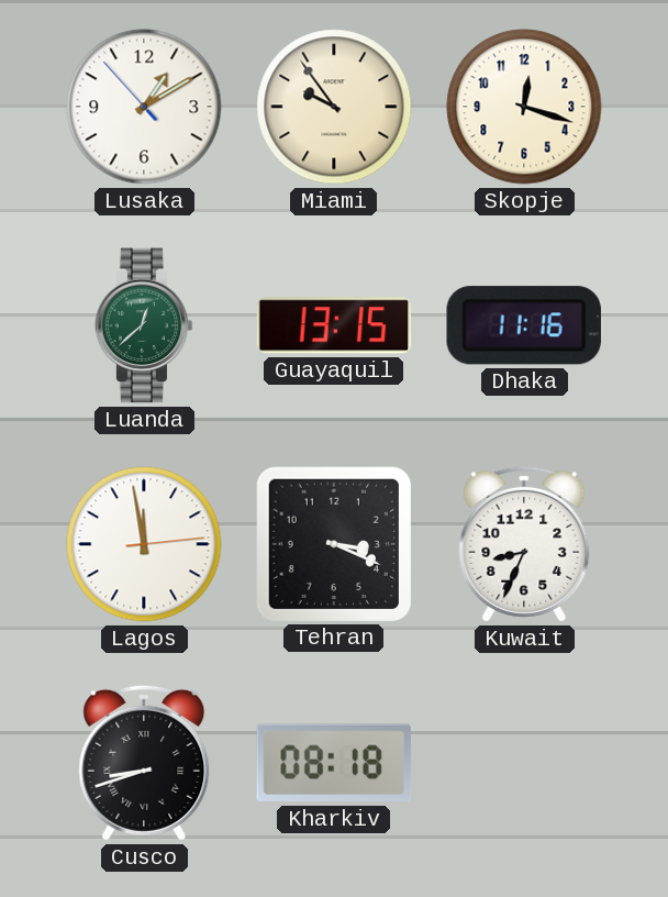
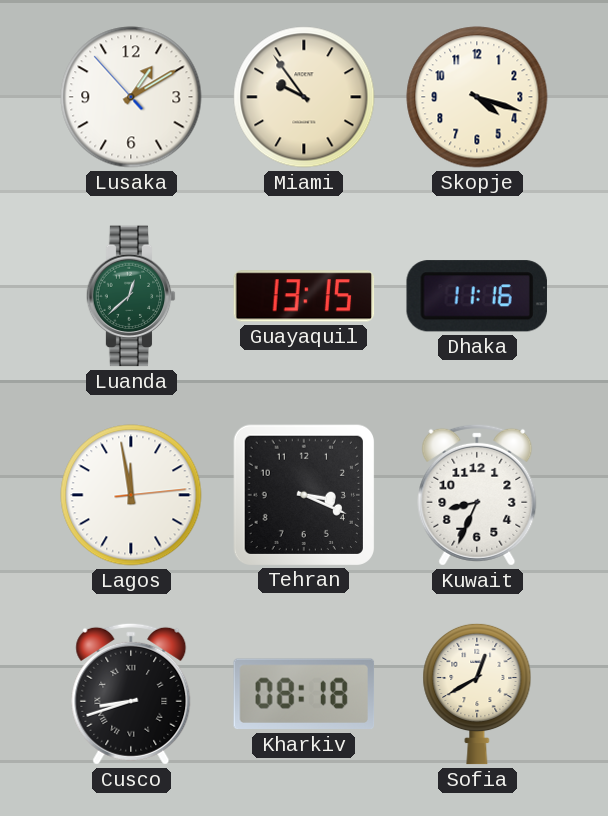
Skopje: 12:18 -> 4:18 (477, 97)
Sofia: none -> 12:40 (477, 694)
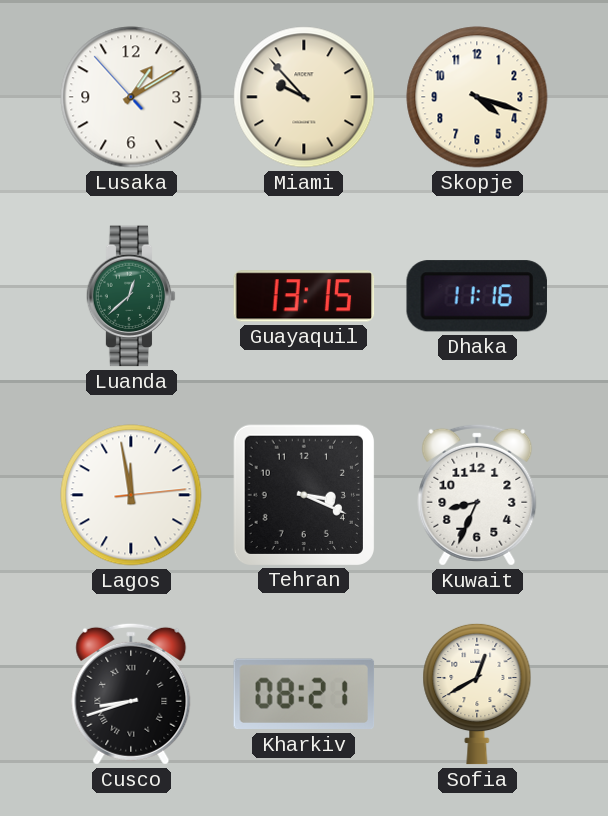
Miami: 9:54 -> 9:53 (304, 97)
Kharkiv: 08:18 -> 08:21 (304, 694)
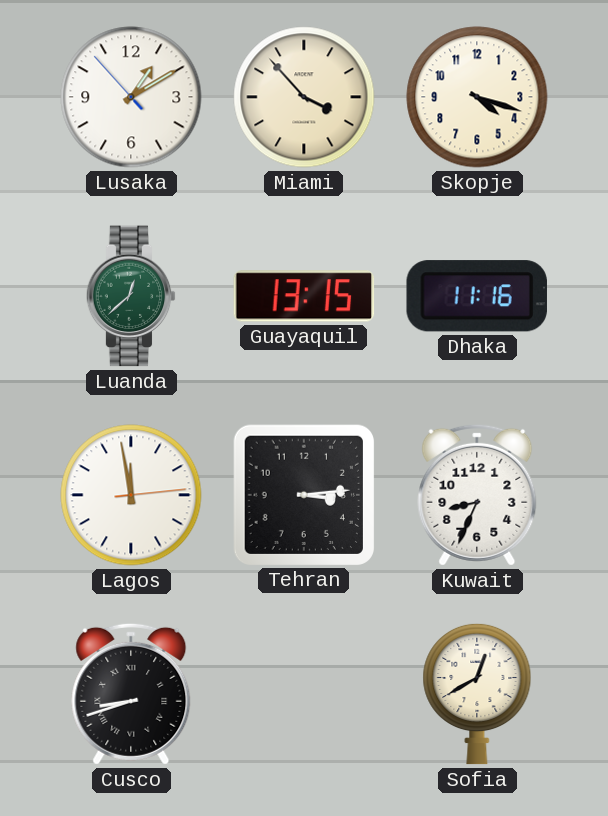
Miami: 9:53 -> 3:53 (304, 97)
Tehran: 3:19 -> 3:14 (303, 494)
Kharkiv: 08:21 -> none (304, 694)
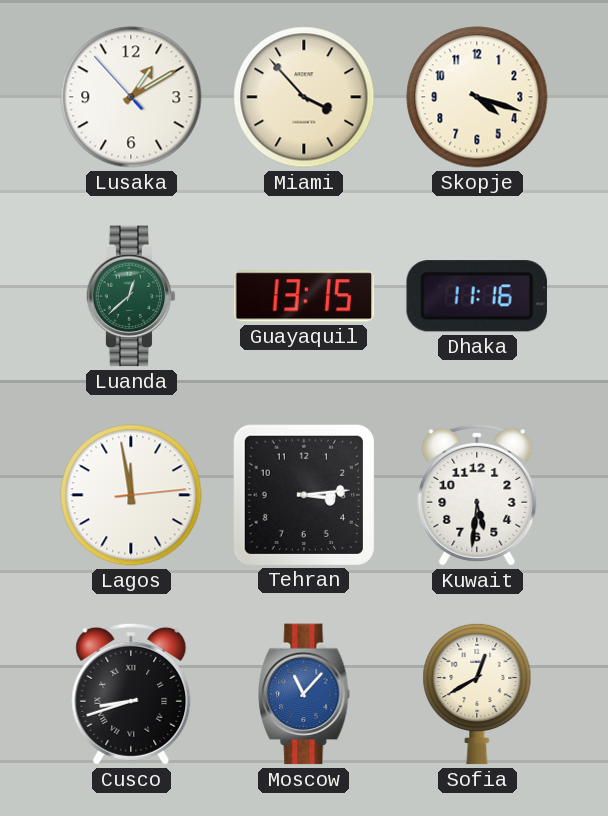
Kuwait: 8:34 -> 5:31 (477, 495)
Moscow: none -> 11:07 (304, 694)
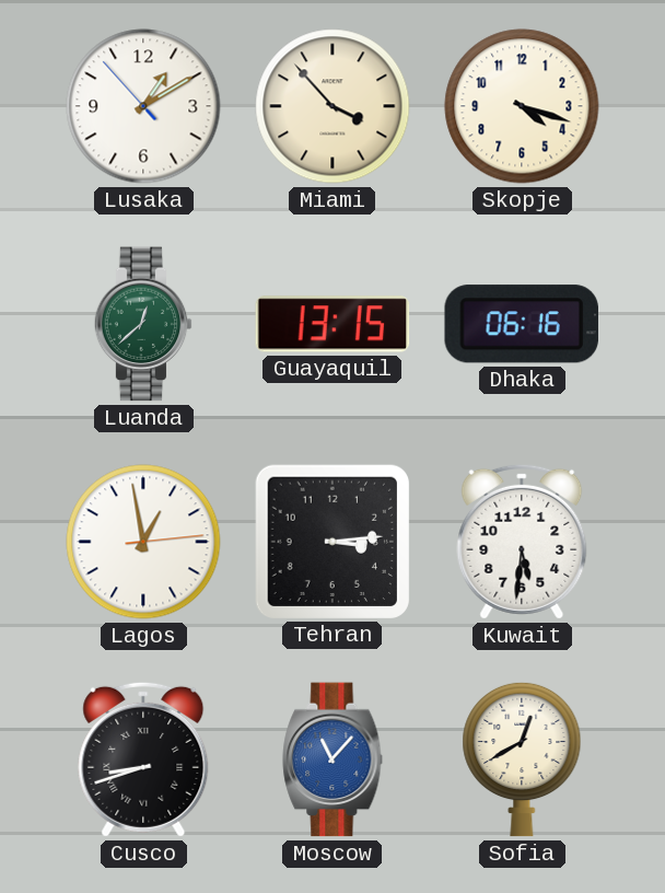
Dhaka: 11:16 -> 06:16 (522, 324)
Lagos: 11:58 -> 12:58 (143, 542)
